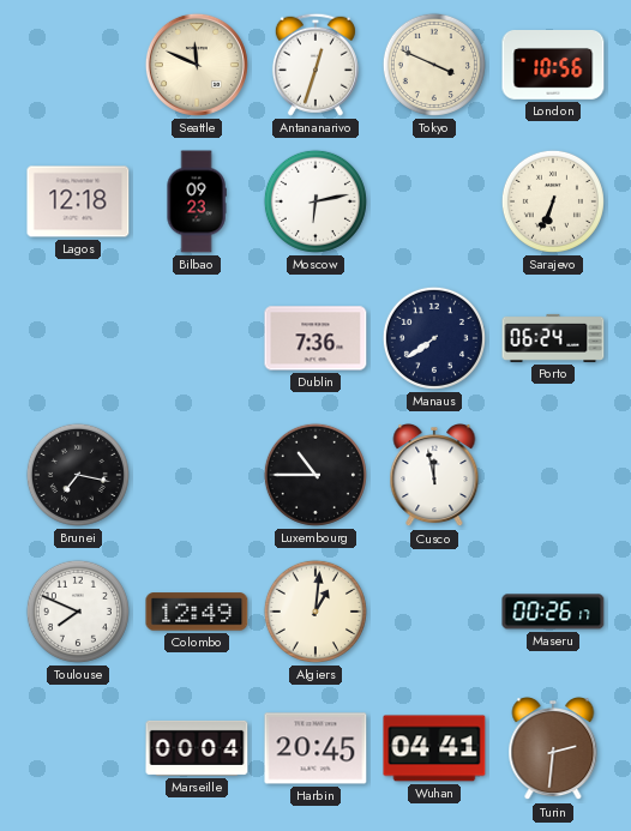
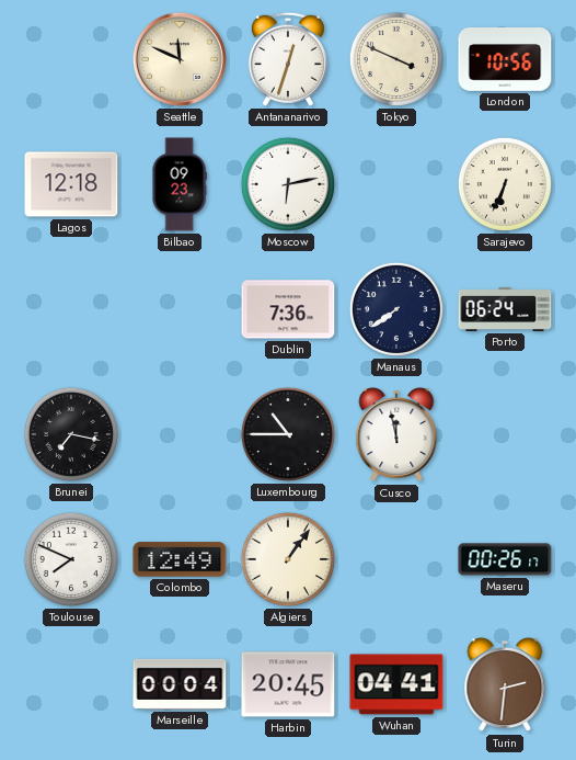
Algiers: 1:01 -> 1:06 (288, 559)
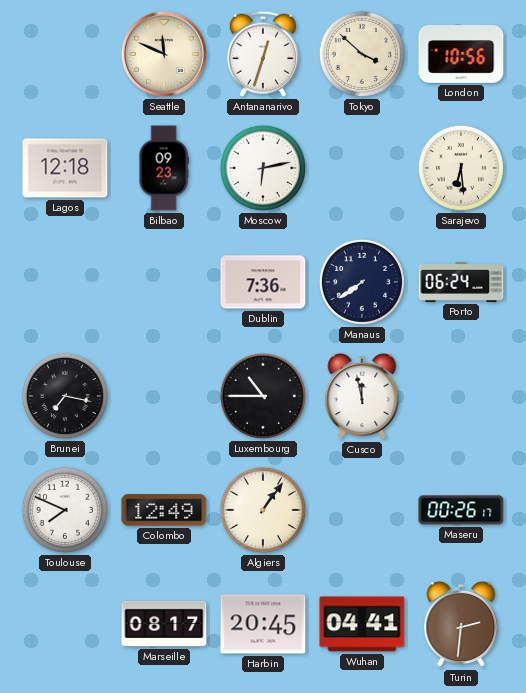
Tokyo: 3:49 -> 3:52 (362, 54)
Sarajevo: 6:34 -> 6:29 (461, 168)
Marseille: 00:04 -> 08:17 (164, 624)
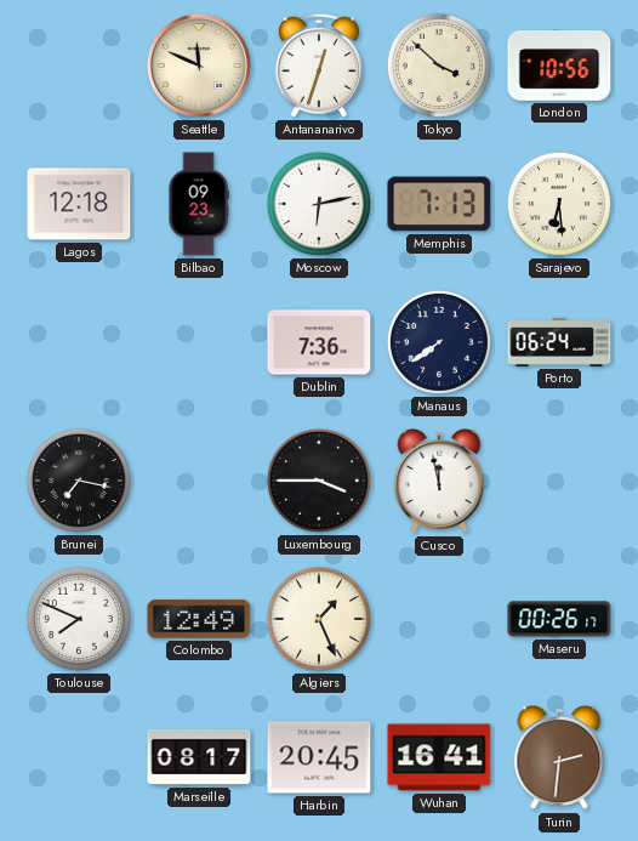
Memphis: none -> 7:13 (439, 204)
Luxembourg: 10:45 -> 3:45 (319, 481)
Algiers: 1:06 -> 1:26 (319, 619)
Wuhan: 04:41 -> 16:41 (439, 757)
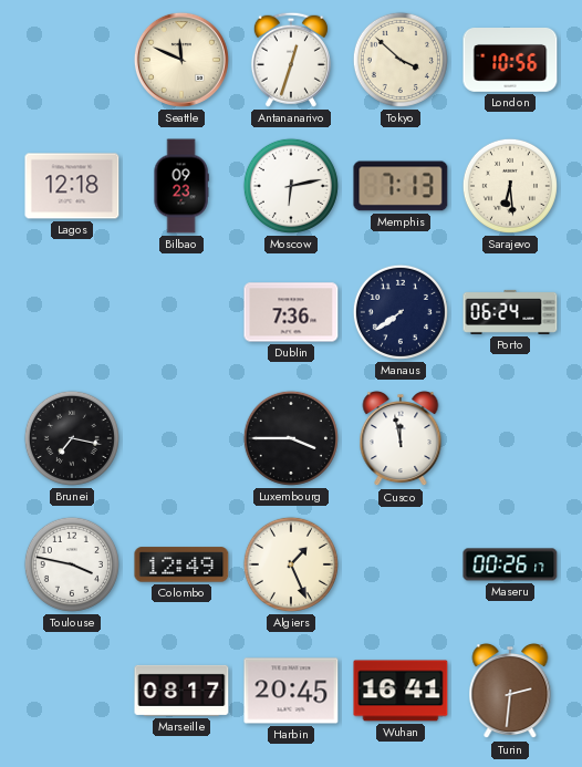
Toulouse: 7:49 -> 3:47 (72, 564)
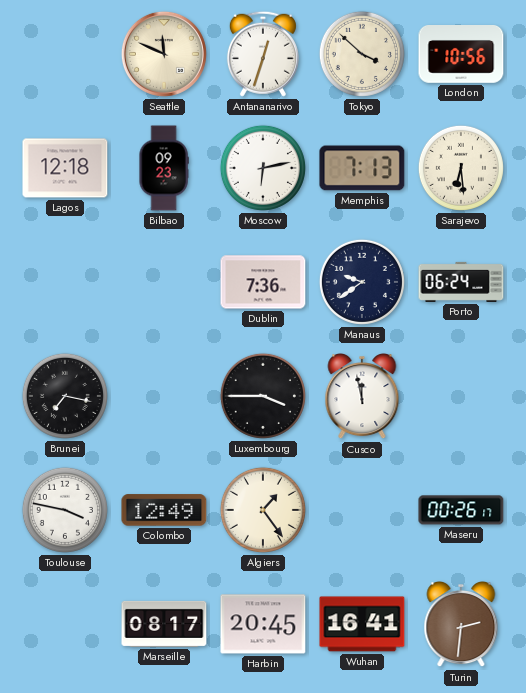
Manaus: 7:39 -> 9:39 (362, 282)
Algiers: 1:26 -> 1:24 (263, 510)
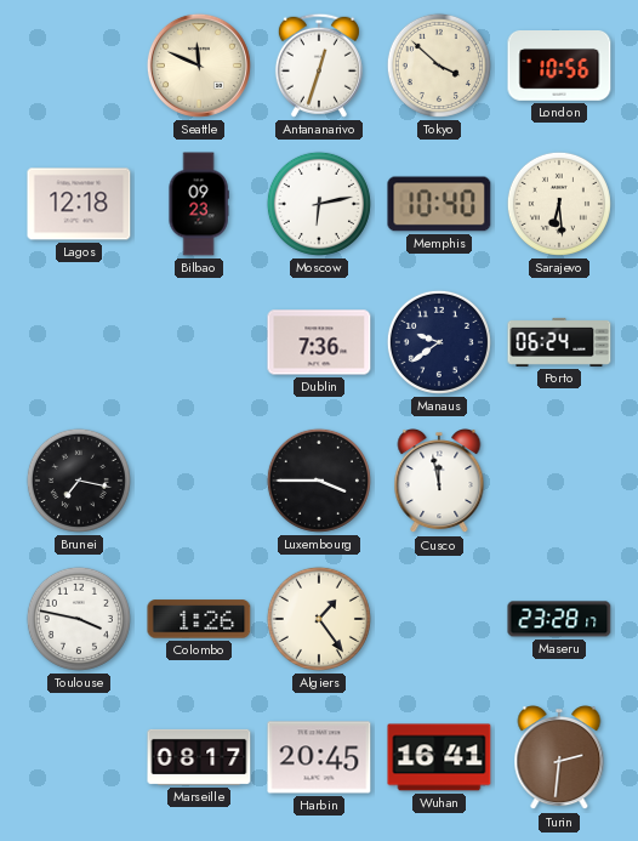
Memphis: 7:13 -> 10:40 (439, 204)
Colombo: 12:49 -> 1:26 (199, 619)
Maseru: 00:26 -> 23:28 (559, 619)
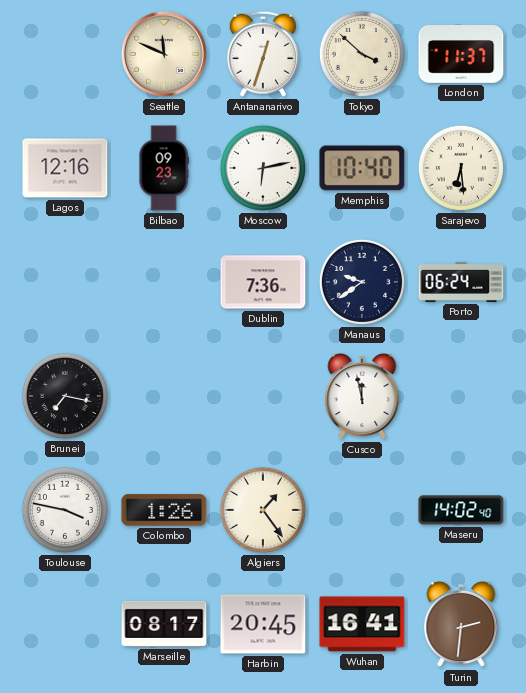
London: 10:56 -> 11:37 (461, 55)
Lagos: 12:18 -> 12:16 (65, 168)
Luxembourg: 3:45 -> none (319, 481)
Maseru: 23:28 -> 14:02 (461, 510)
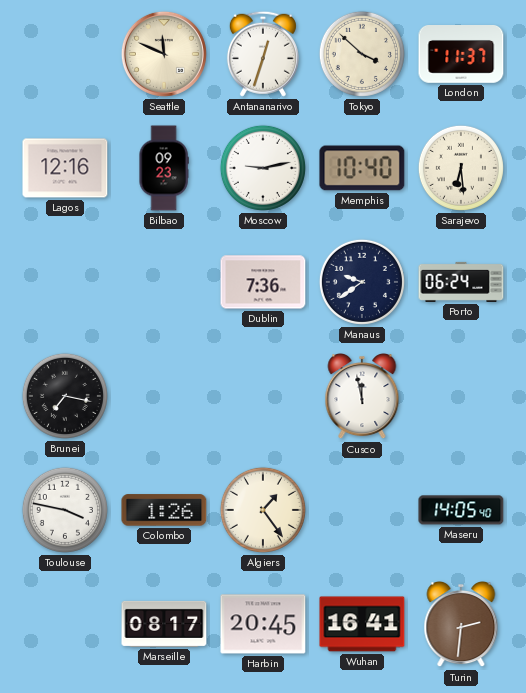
Moscow: 6:13 -> 9:13 (263, 168)
Maseru: 14:02 -> 14:05 (461, 510)
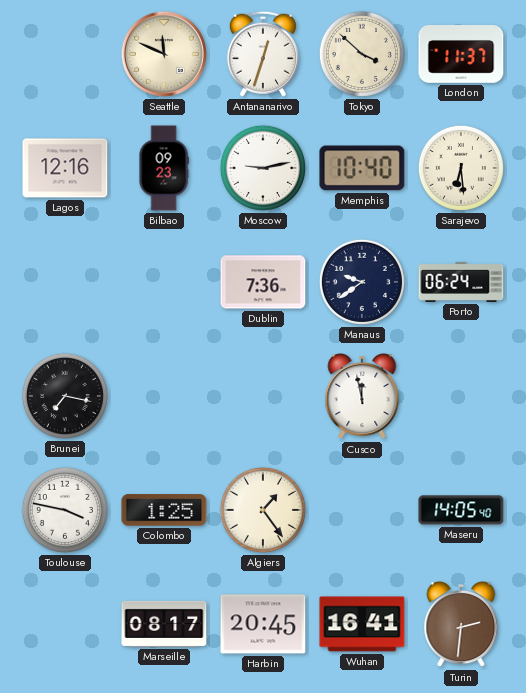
Colombo: 1:26 -> 1:25 (164, 510)
